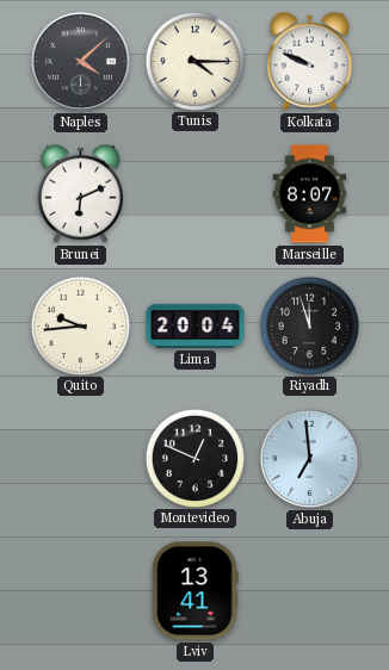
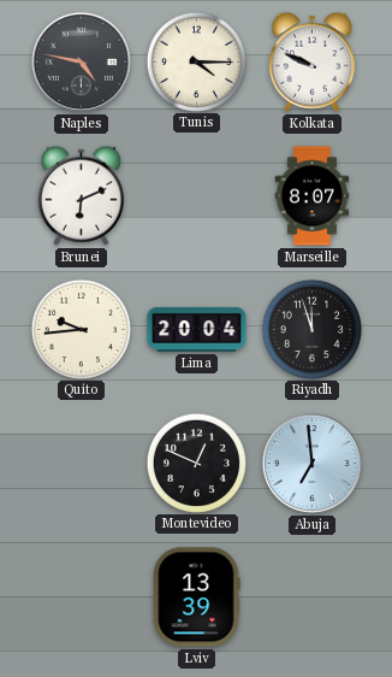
Naples: 4:08 -> 4:47 (81, 61)
Lviv: 13:41 -> 13:39 (196, 597)
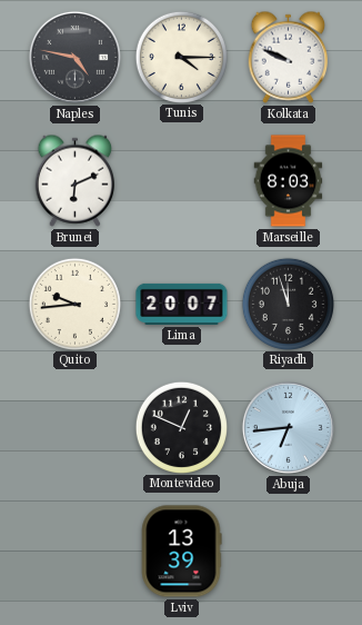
Marseille: 8:07 -> 8:03 (289, 181)
Lima: 20:04 -> 20:07 (182, 304)
Abuja: 6:59 -> 6:44 (288, 427)
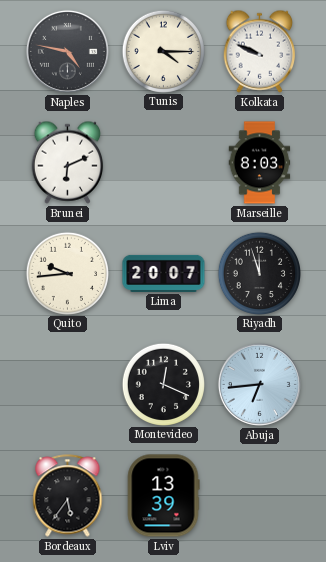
Montevideo: 12:49 -> 12:19 (163, 384)
Bordeaux: none -> 5:36 (68, 496)
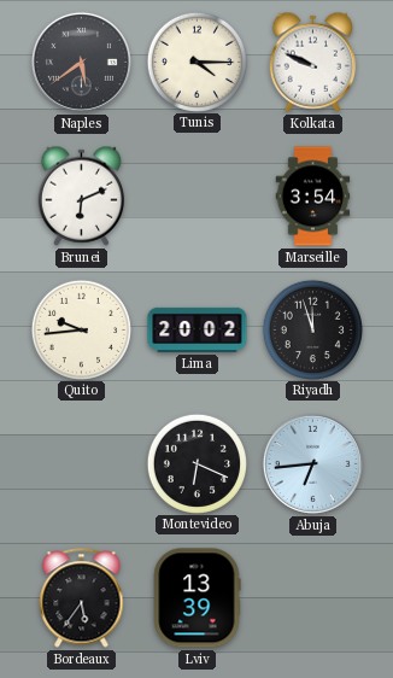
Naples: 4:47 -> 5:39 (81, 62)
Marseille: 8:03 -> 3:54 (313, 197)
Lima: 20:07 -> 20:02 (198, 329)
Montevideo: 12:19 -> 6:19 (196, 463)
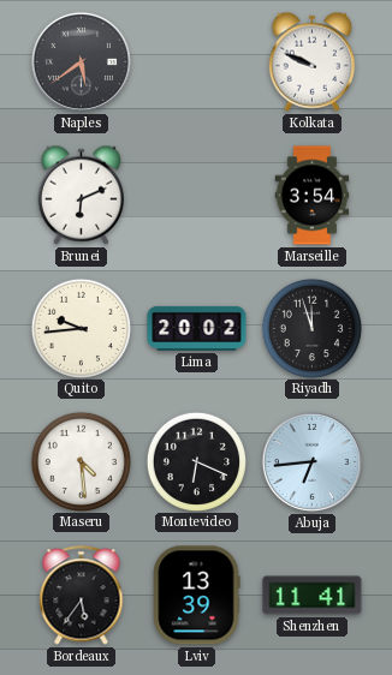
Tunis: 4:15 -> none (196, 62)
Maseru: none -> 4:29 (81, 461)
Shenzhen: none -> 11:41 (313, 596)
